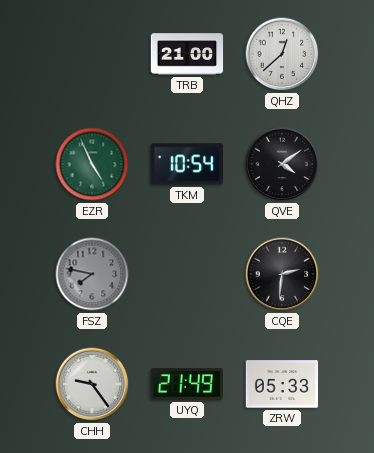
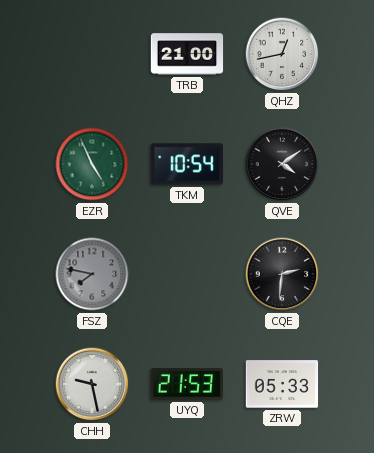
QHZ: 12:38 -> 12:43 (282, 54)
CHH: 9:24 -> 9:28 (92, 384)
UYQ: 21:49 -> 21:53 (186, 384)
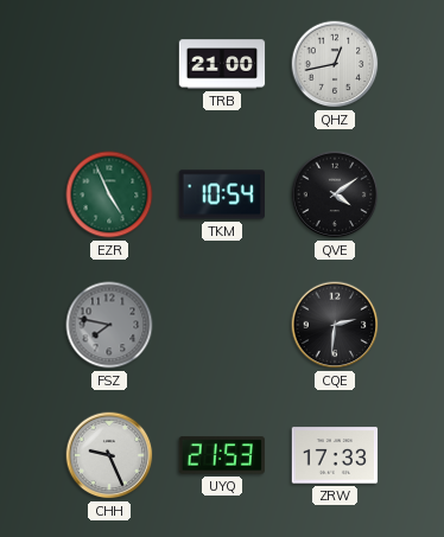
CHH: 9:28 -> 9:26 (109, 455)
ZRW: 05:33 -> 17:33 (335, 455)
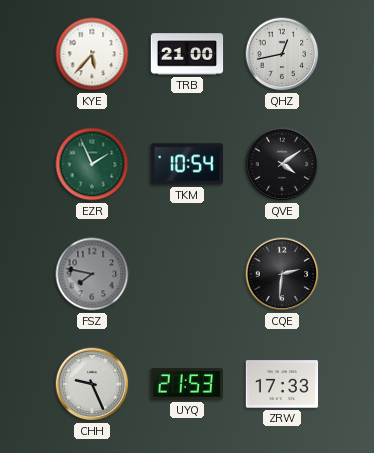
KYE: none -> 5:37 (92, 54)
EZR: 4:56 -> 1:56 (92, 164)
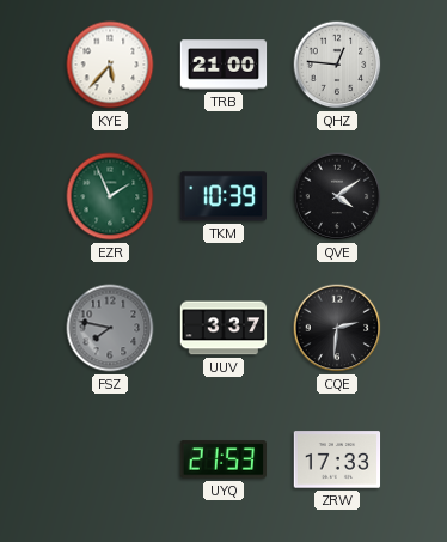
QHZ: 12:43 -> 12:46 (337, 65)
TKM: 10:54 -> 10:39 (222, 196)
UUV: none -> 3:37 (223, 328)
CHH: 9:26 -> none (92, 384)
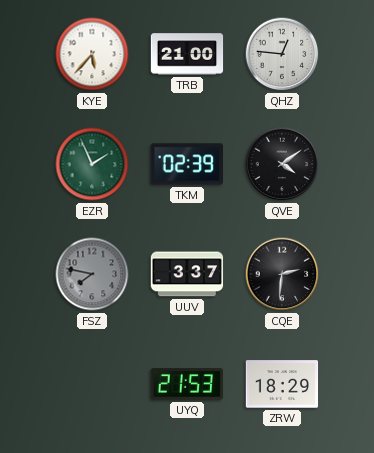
TKM: 10:39 -> 02:39 (186, 164)
ZRW: 17:33 -> 18:29 (282, 384)
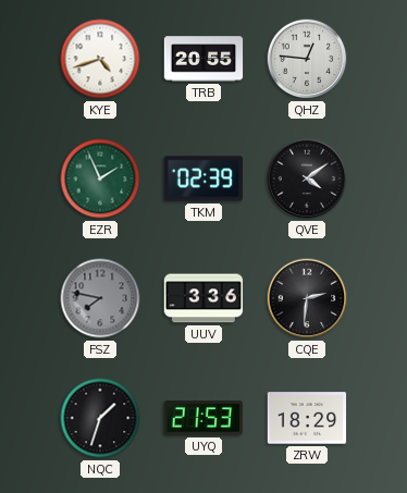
KYE: 5:37 -> 4:42 (100, 59)
TRB: 21:00 -> 20:55 (203, 59)
UUV: 3:37 -> 3:36 (203, 298)
NQC: none -> 1:33 (100, 418)
